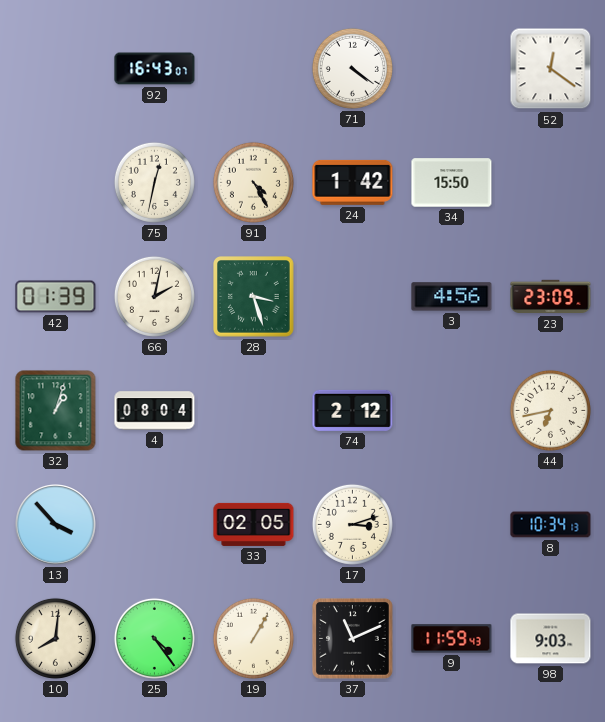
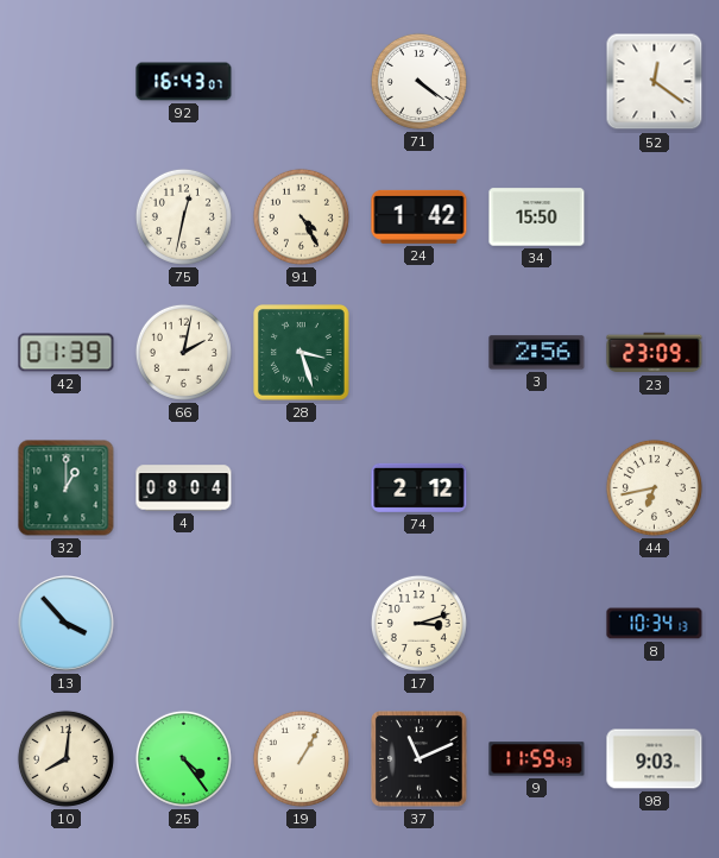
3: 4:56 -> 2:56 (537, 353)
32: 1:03 -> 1:00 (67, 488)
33: 02:05 -> none (254, 524)
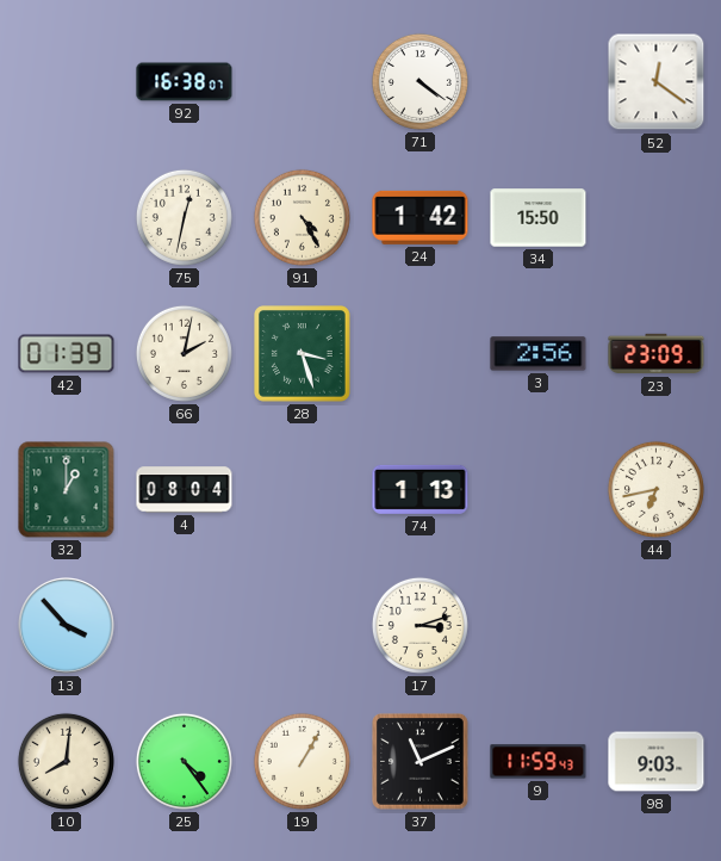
92: 16:43 -> 16:38 (185, 82)
74: 2:12 -> 1:13 (421, 489)
8: 10:34 -> none (655, 624)
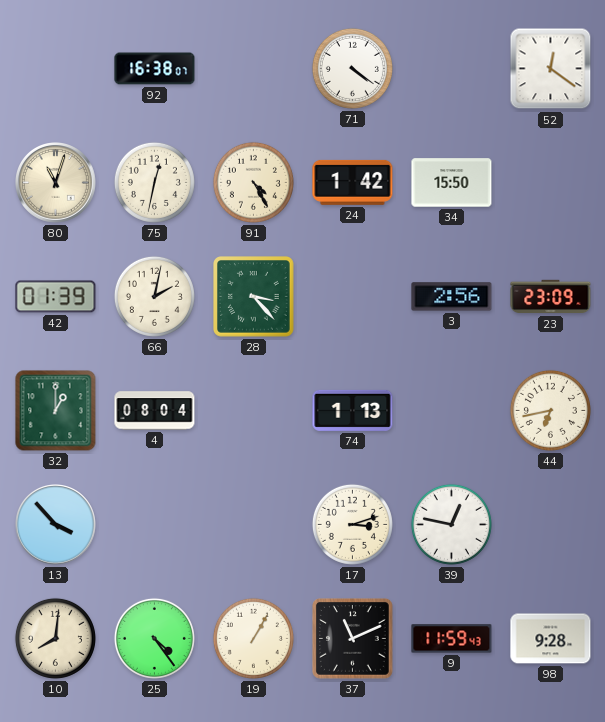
80: none -> 11:03 (56, 183)
28: 3:27 -> 3:23 (254, 297)
39: none -> 12:47 (451, 524)
98: 9:03 -> 9:28 (551, 639)
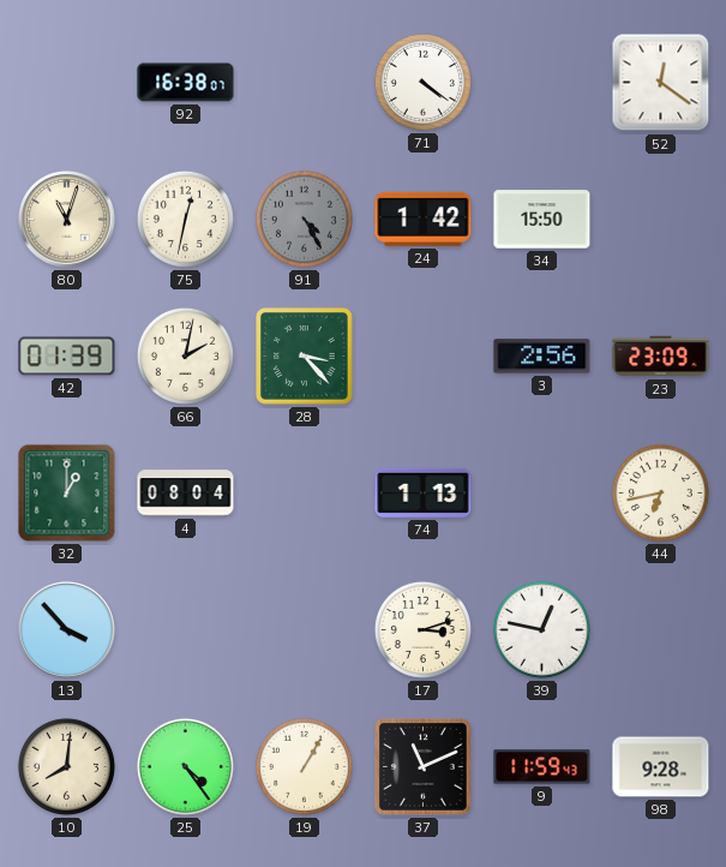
91 dial: cream -> grey (304, 219)
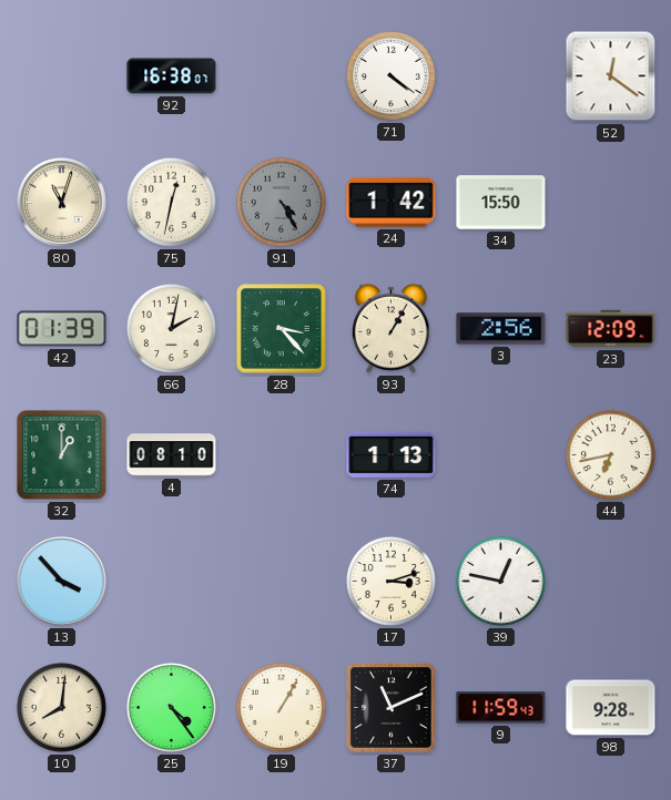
93: none -> 1:05 (390, 328)
23: 23:09 -> 12:09 (611, 329)
4: 08:04 -> 08:10 (172, 455)
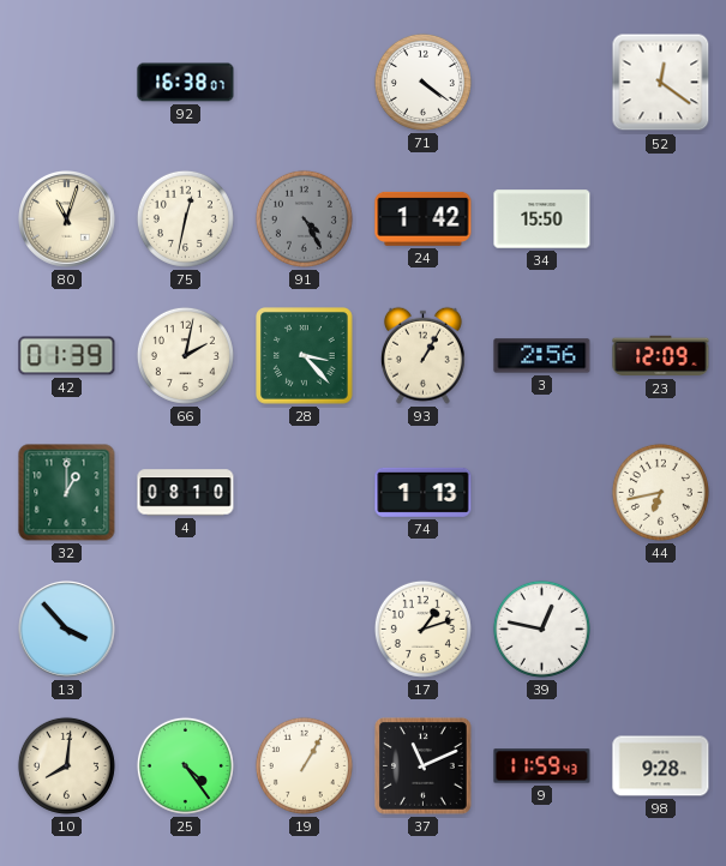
17: 3:12 -> 1:12 (422, 629)
